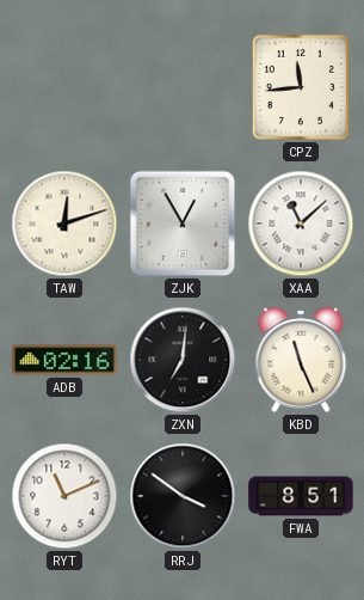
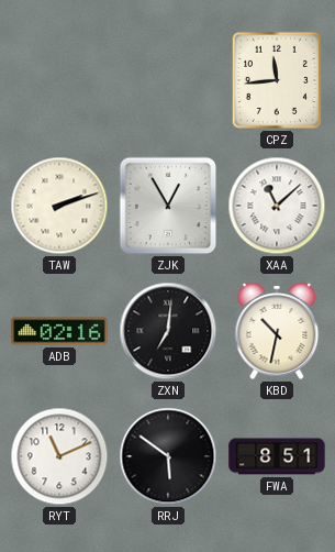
TAW: 12:12 -> 2:12 (59, 206)
KBD: 11:26 -> 10:32 (277, 331)
RRJ: 3:51 -> 5:51 (168, 456)
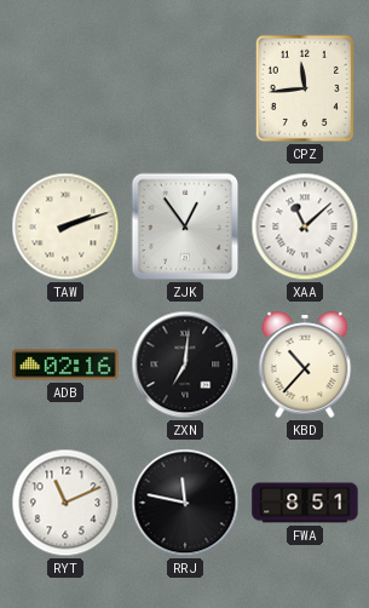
ZJK: 12:55 -> 12:54 (185, 226)
KBD: 10:32 -> 10:37 (305, 365)
RRJ: 5:51 -> 11:47 (185, 503)
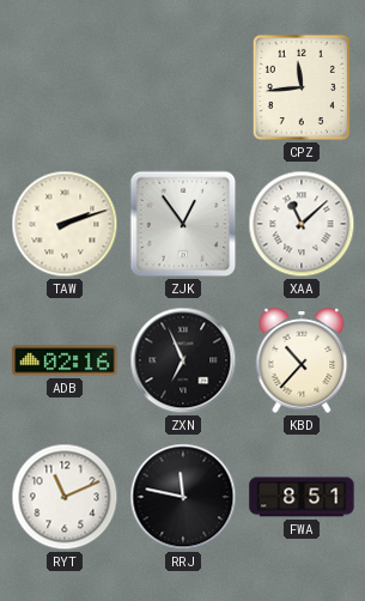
ZXN: 7:01 -> 6:56 (183, 360)
